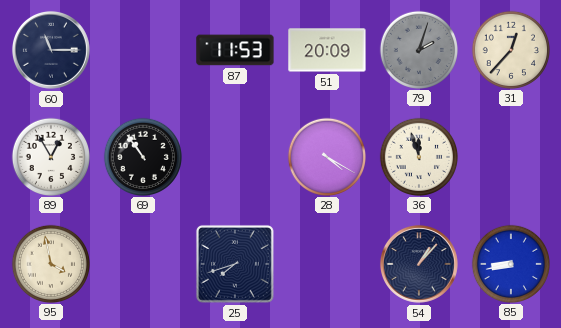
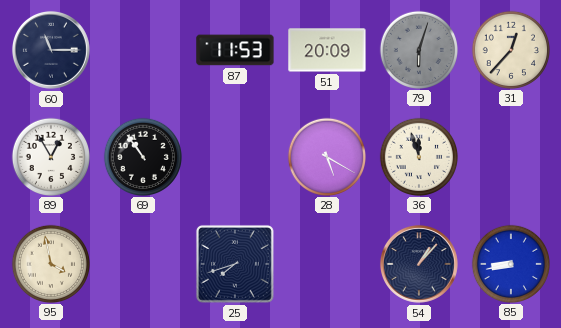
79: 2:03 -> 6:03 (418, 49)
28: 4:20 -> 5:20 (326, 156)
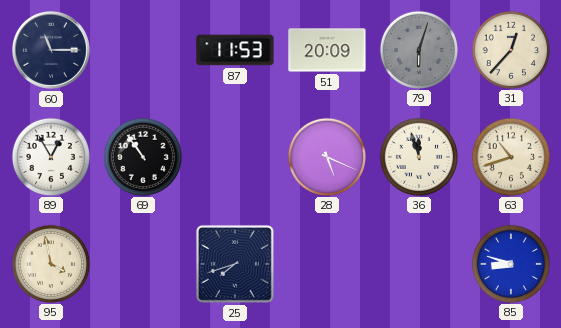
28: 5:20 -> 5:19 (326, 156)
63: none -> 10:42 (510, 156)
54: 1:07 -> none (419, 264)
85: 8:43 -> 8:48 (510, 263)
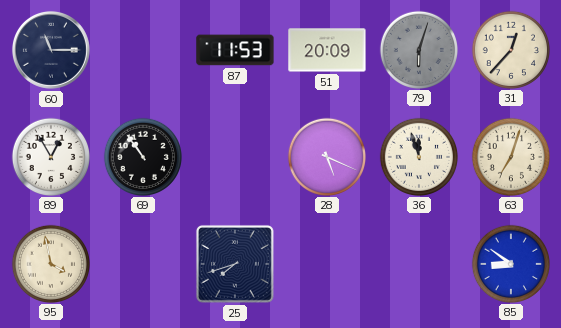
63: 10:42 -> 7:03 (510, 156)
85: 8:48 -> 8:51 (510, 263)
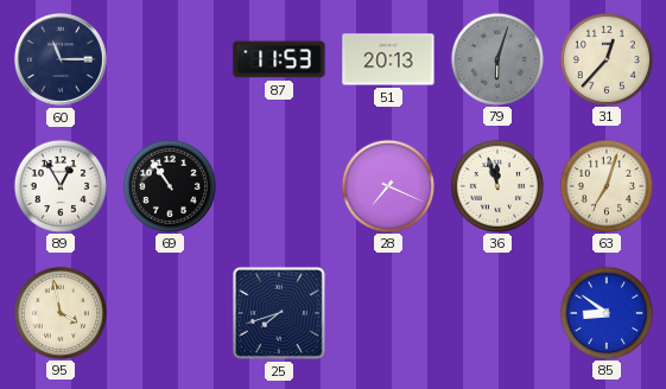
51: 20:09 -> 20:13 (388, 59)
28: 5:19 -> 7:19 (387, 185)
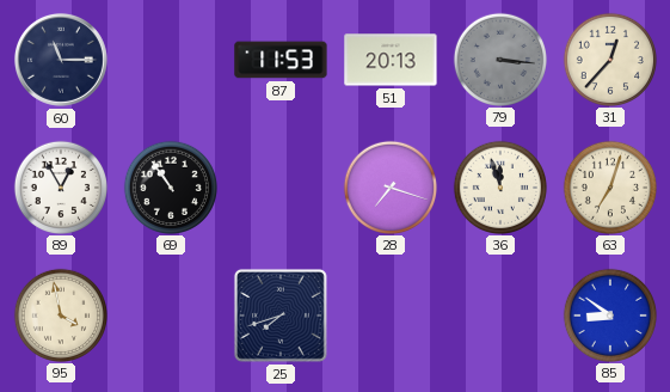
79: 6:03 -> 3:16 (499, 59)
28: 7:19 -> 7:18 (389, 186)
